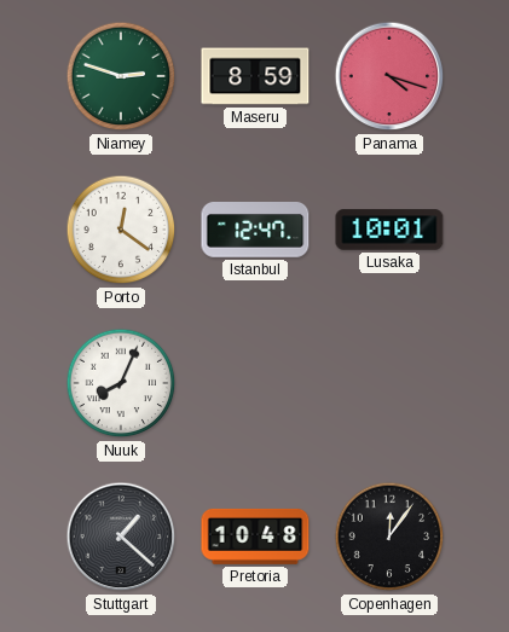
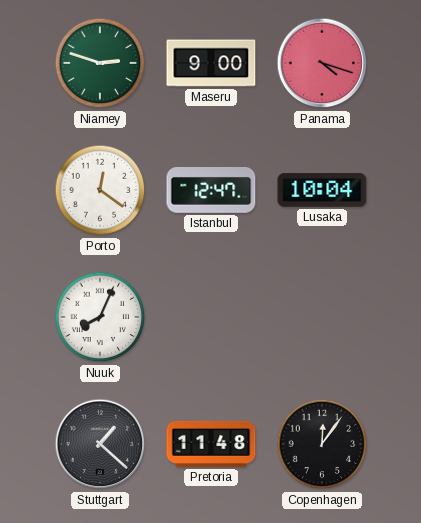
Maseru: 8:59 -> 9:00 (211, 63)
Lusaka: 10:01 -> 10:04 (322, 190)
Pretoria: 10:48 -> 11:48 (211, 444)
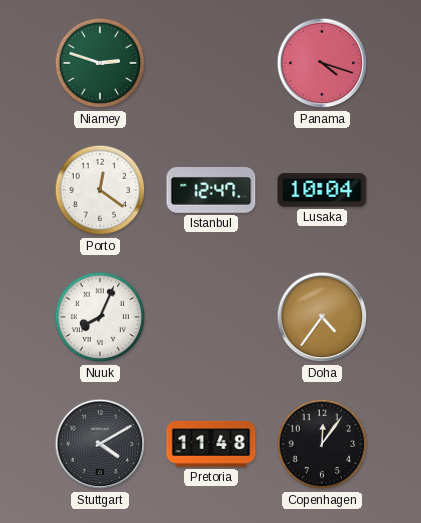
Maseru: 9:00 -> none (211, 63)
Doha: none -> 4:36 (322, 317)
Stuttgart: 1:22 -> 4:10 (100, 444)
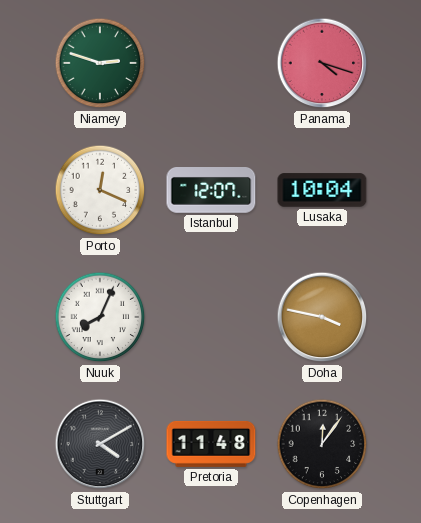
Porto: 12:21 -> 12:19 (100, 190)
Istanbul: 12:47 -> 12:07 (211, 191)
Doha: 4:36 -> 3:47 (322, 317)
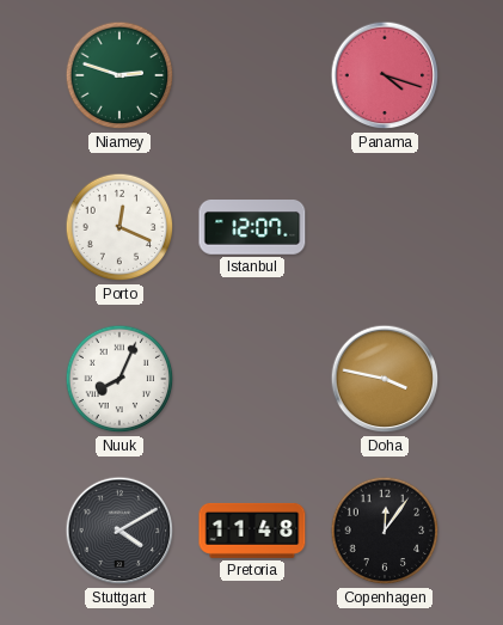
Lusaka: 10:04 -> none (322, 190)
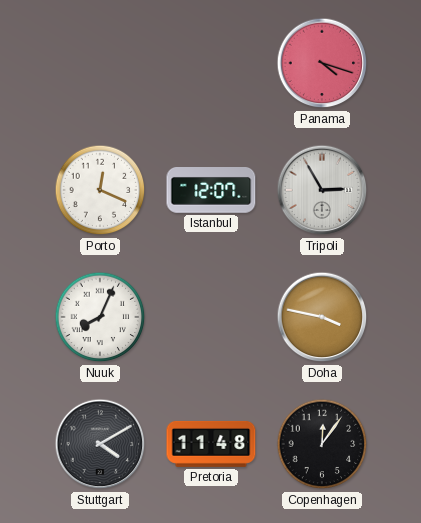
Niamey: 2:48 -> none (119, 75)
Tripoli: none -> 2:55 (322, 190)
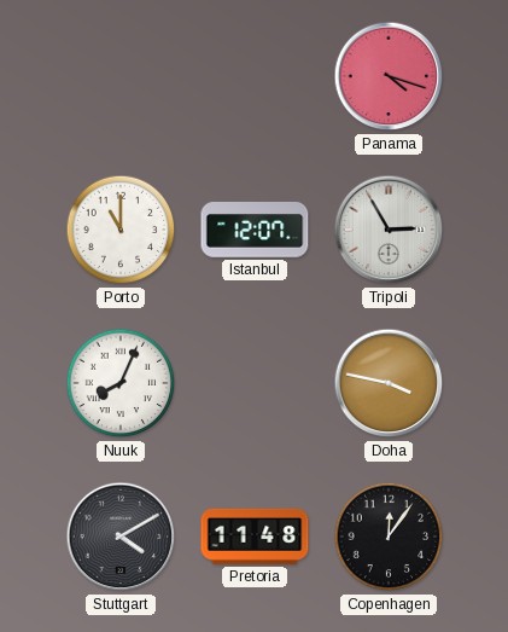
Porto: 12:19 -> 11:00 (121, 230)
